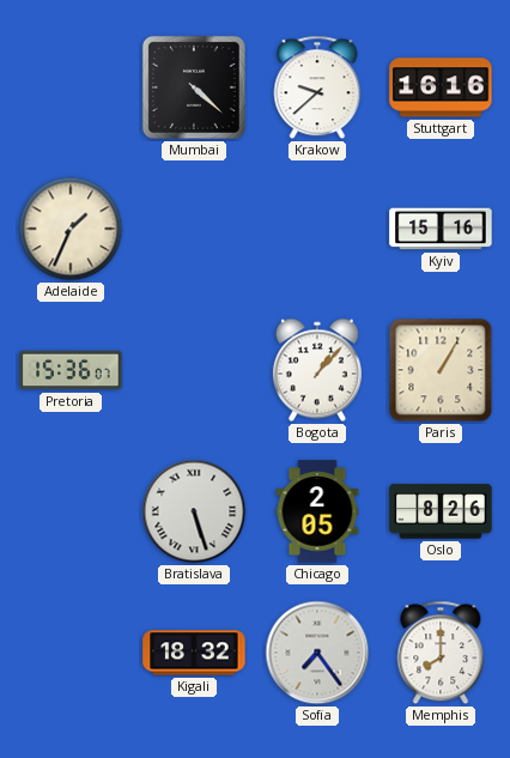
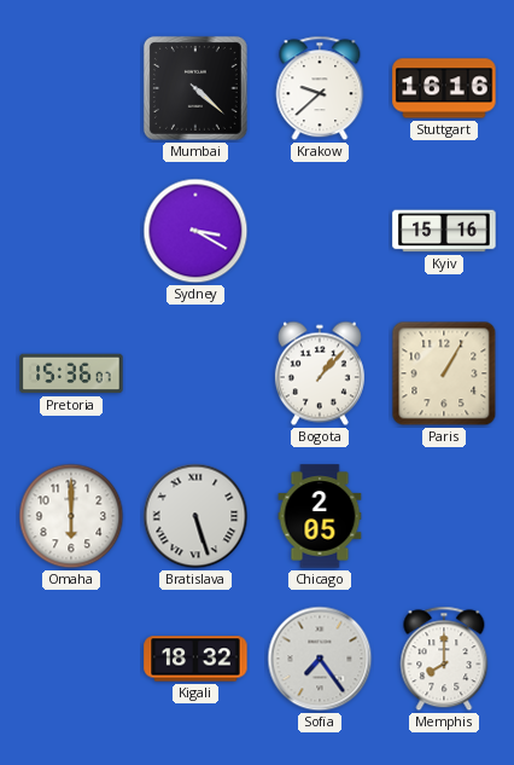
Adelaide: 1:34 -> none (71, 229)
Sydney: none -> 3:20 (195, 231)
Omaha: none -> 6:00 (71, 516)
Oslo: 8:26 -> none (441, 511)
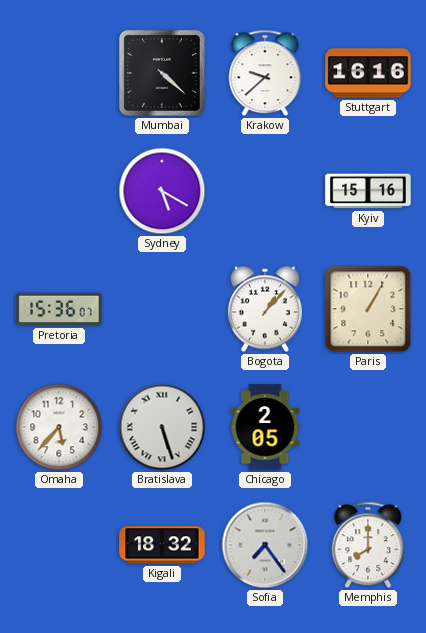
Sydney: 3:20 -> 5:20 (162, 191)
Omaha: 6:00 -> 5:37 (59, 427)
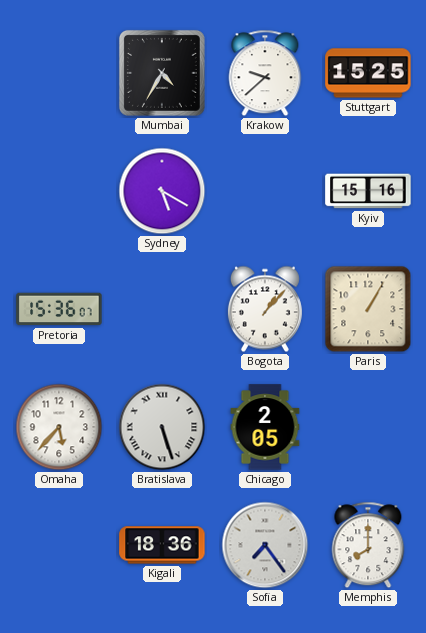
Mumbai: 4:22 -> 4:35 (162, 73)
Stuttgart: 16:16 -> 15:25 (368, 73)
Kigali: 18:32 -> 18:36 (162, 545)
